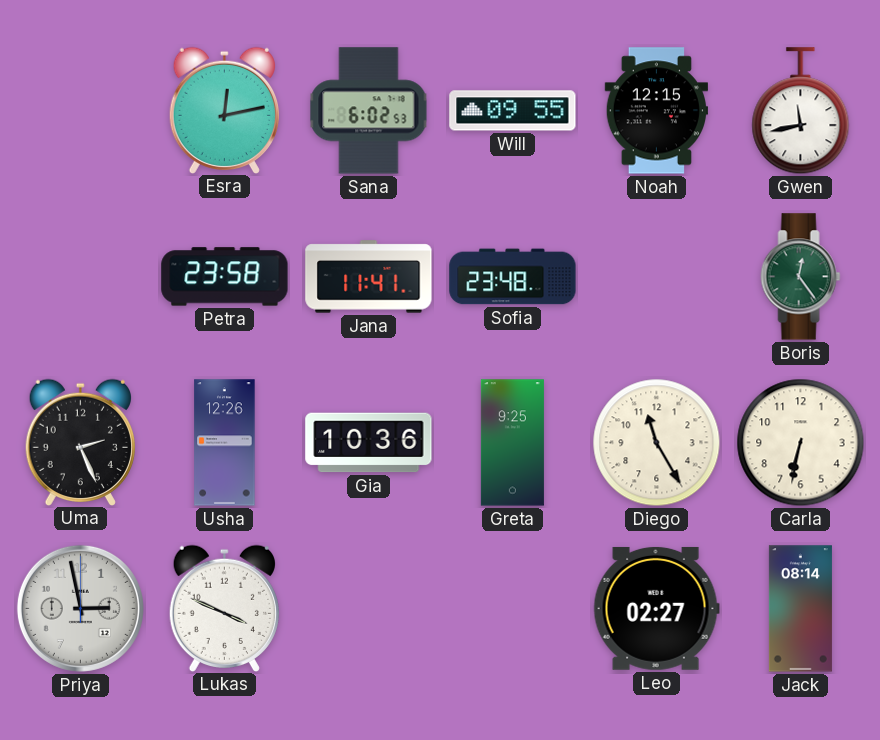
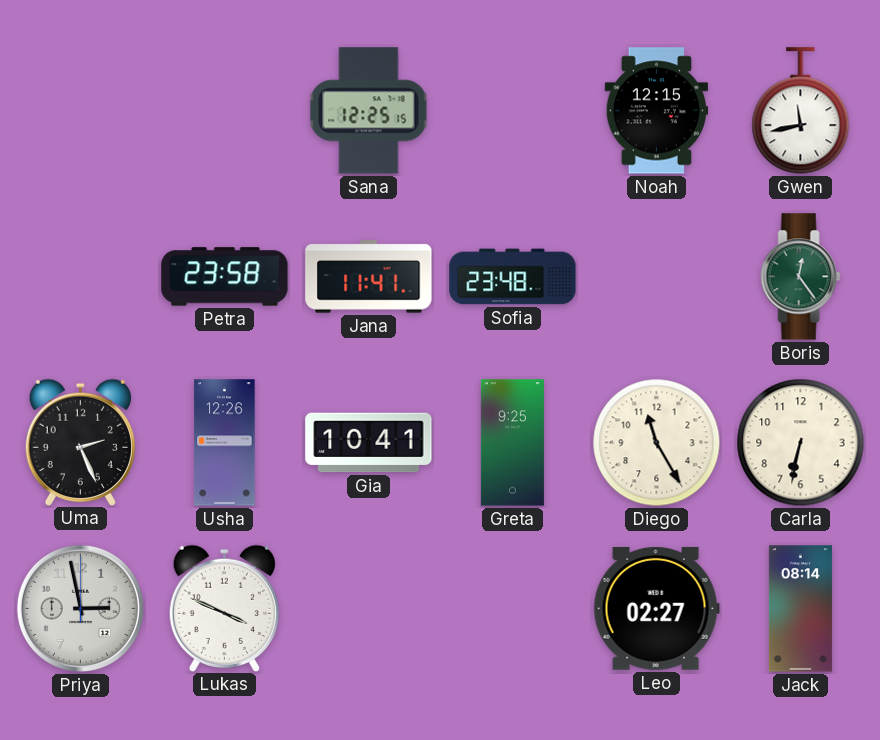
Esra: 12:13 -> none (224, 110)
Sana: 6:02 -> 12:25 (369, 111)
Will: 09:55 -> none (513, 111)
Gia: 10:36 -> 10:41 (369, 443)
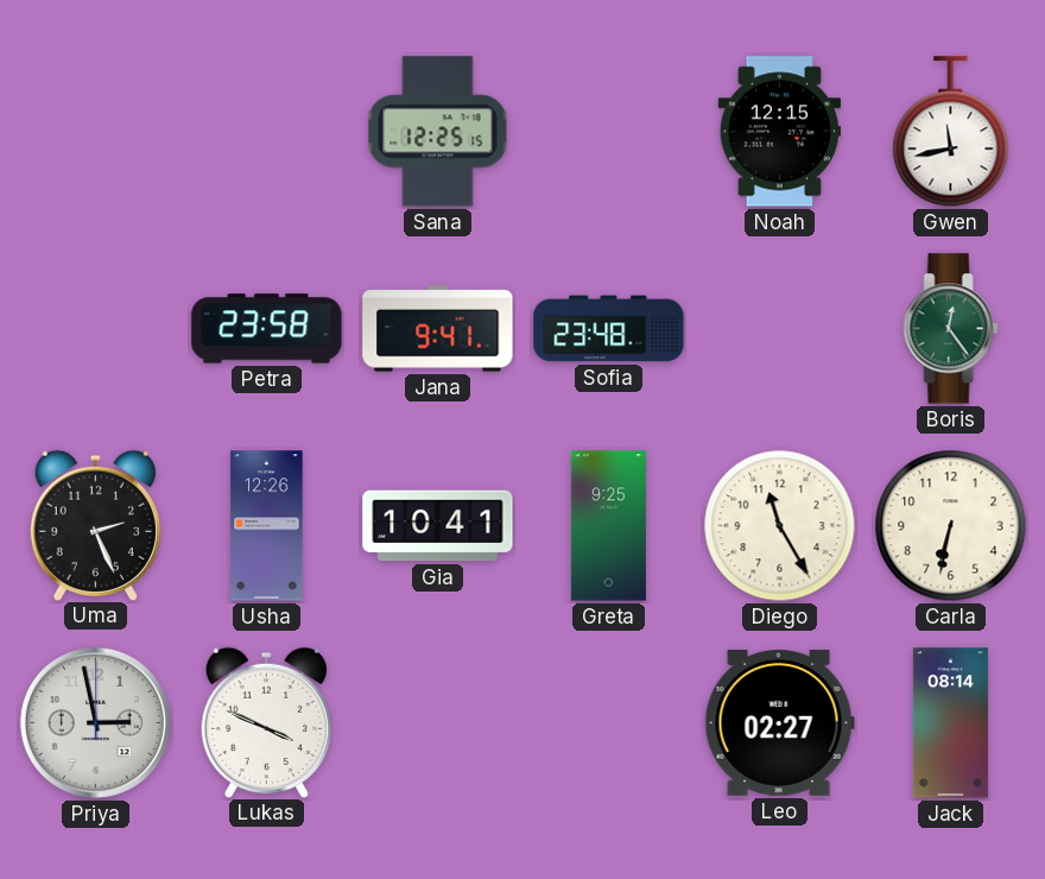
Jana: 11:41 -> 9:41 (438, 329)
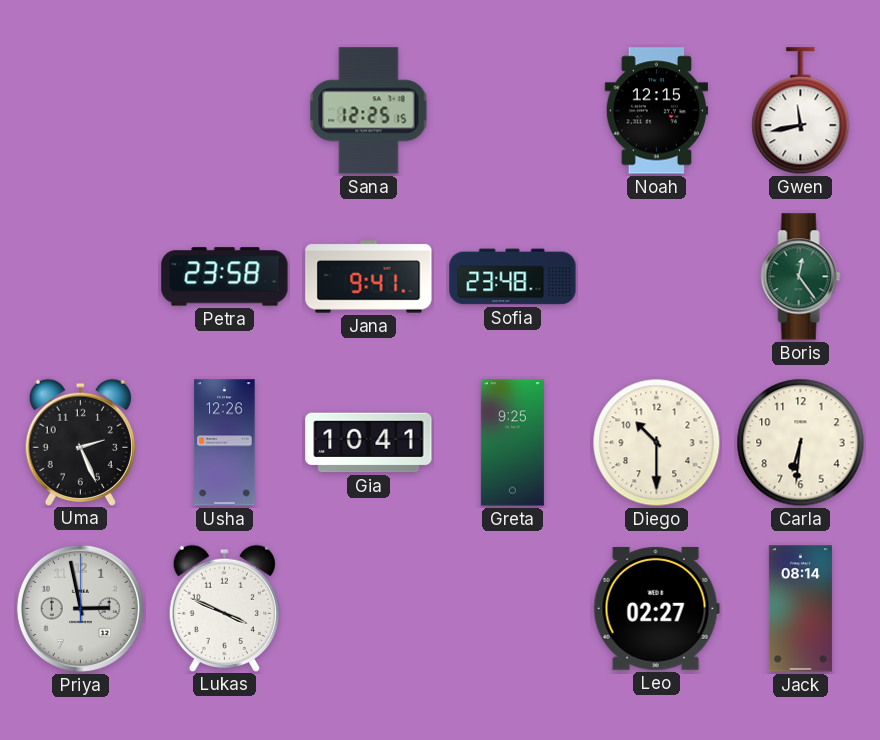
Diego: 11:25 -> 10:30 (657, 443)
Carla: 6:32 -> 6:31 (801, 443)
